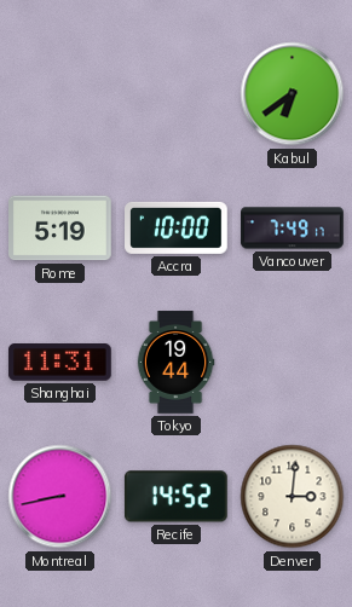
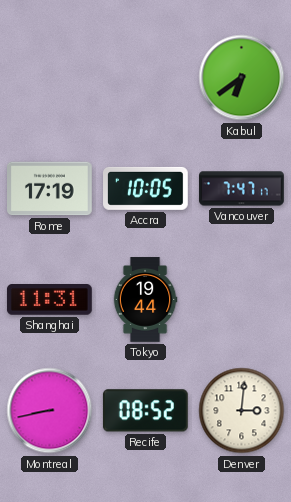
Rome: 5:19 -> 17:19 (50, 189)
Accra: 10:00 -> 10:05 (146, 188)
Vancouver: 7:49 -> 7:47 (242, 189)
Recife: 14:52 -> 08:52 (145, 411)
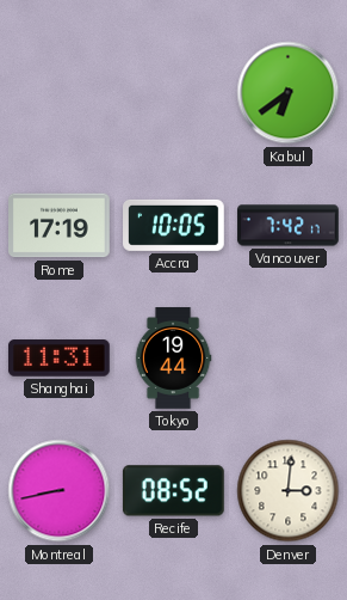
Vancouver: 7:47 -> 7:42 (289, 226)
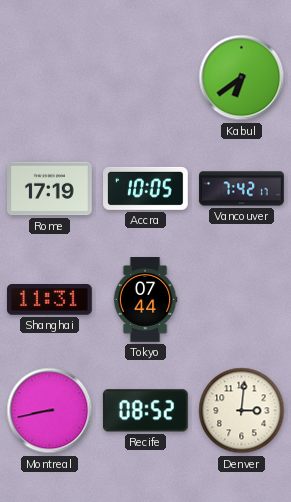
Tokyo: 19:44 -> 07:44 (145, 300)
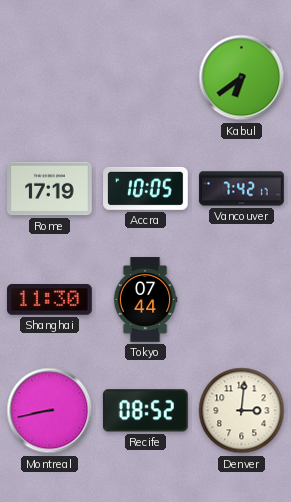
Shanghai: 11:31 -> 11:30 (50, 300)
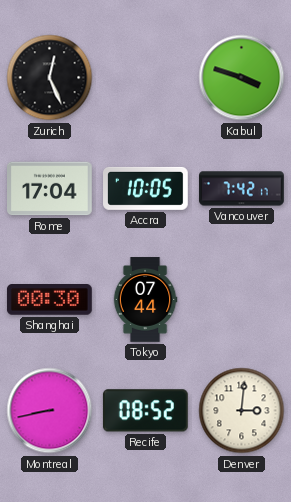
Zurich: none -> 12:26 (50, 78)
Kabul: 6:39 -> 3:48 (242, 78)
Rome: 17:19 -> 17:04 (50, 189)
Shanghai: 11:30 -> 00:30 (50, 300)
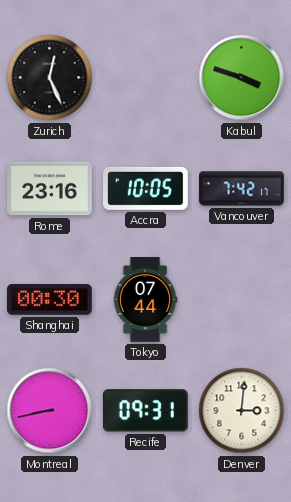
Rome: 17:04 -> 23:16 (50, 189)
Recife: 08:52 -> 09:31 (145, 411)
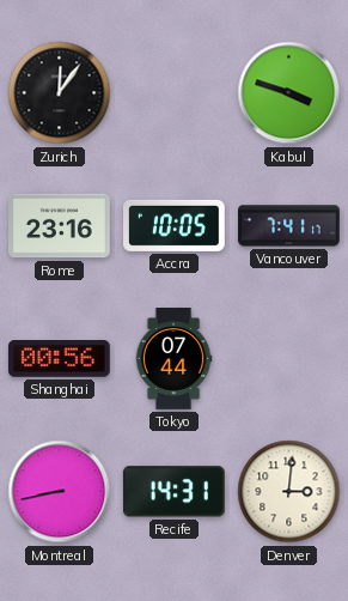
Zurich: 12:26 -> 12:06 (60, 93)
Vancouver: 7:42 -> 7:41 (289, 226)
Shanghai: 00:30 -> 00:56 (60, 359)
Recife: 09:31 -> 14:31 (173, 492)
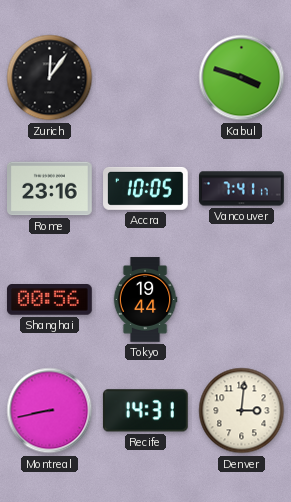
Tokyo: 07:44 -> 19:44 (145, 300)
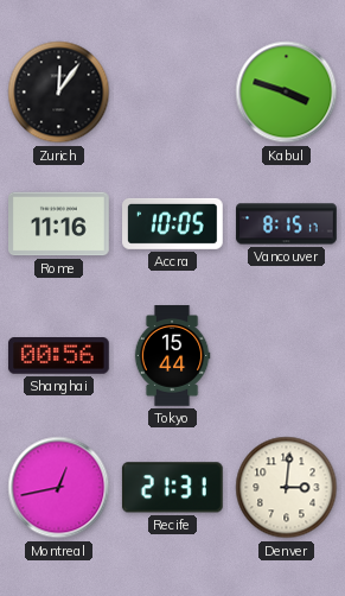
Rome: 23:16 -> 11:16 (59, 224)
Vancouver: 7:41 -> 8:15 (287, 224)
Tokyo: 19:44 -> 15:44 (172, 356)
Montreal: 8:43 -> 12:43 (59, 488)
Recife: 14:31 -> 21:31 (172, 488)
